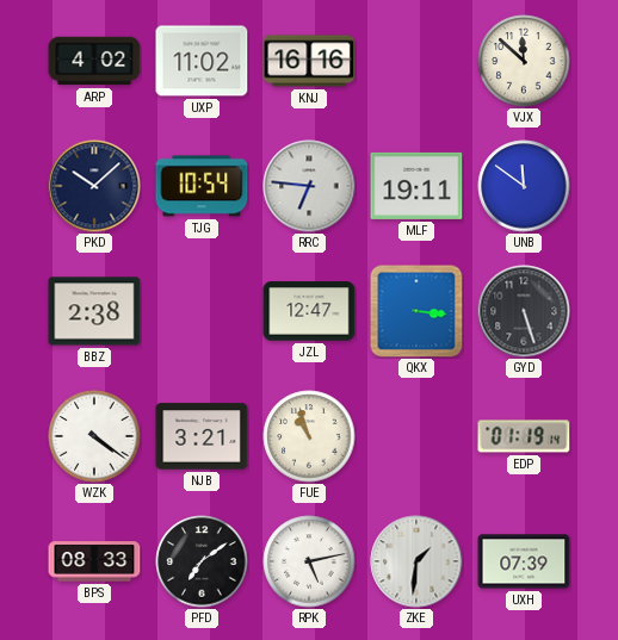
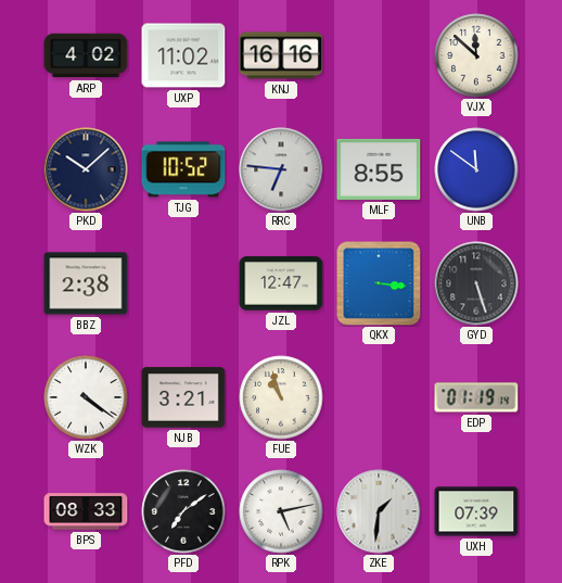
TJG: 10:54 -> 10:52 (183, 169)
MLF: 19:11 -> 8:55 (379, 169)
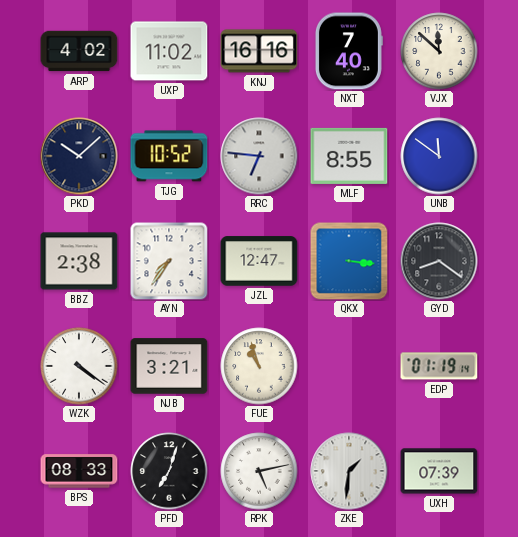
NXT: none -> 7:40 (349, 51)
AYN: none -> 7:36 (169, 261)
GYD: 5:27 -> 8:21 (439, 261)
PFD: 7:09 -> 7:03 (169, 471)
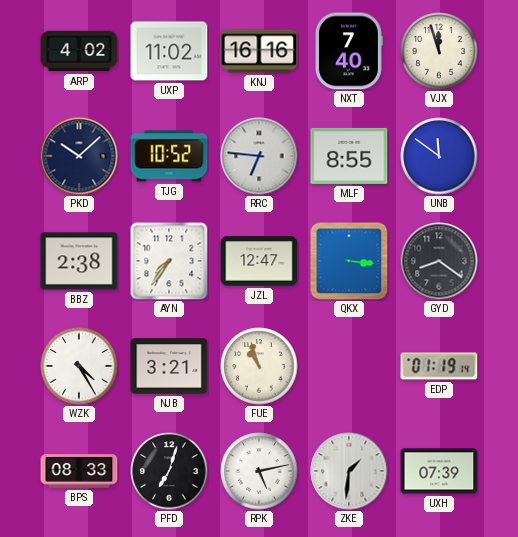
VJX: 11:52 -> 11:57 (439, 51)
WZK: 4:21 -> 4:25 (79, 366)
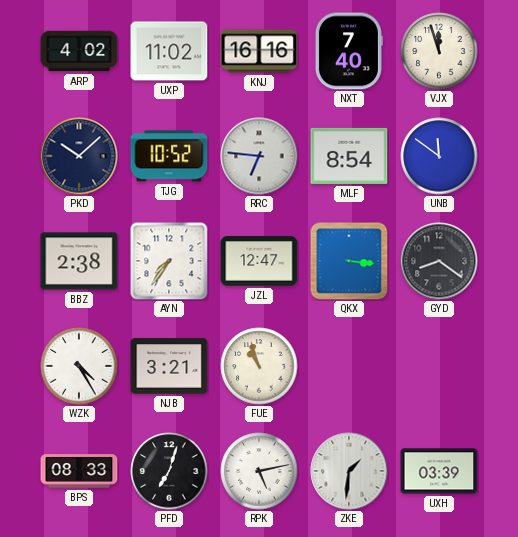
MLF: 8:55 -> 8:54 (349, 156)
EDP: 01:19 -> none (439, 366)
UXH: 07:39 -> 03:39 (439, 471)
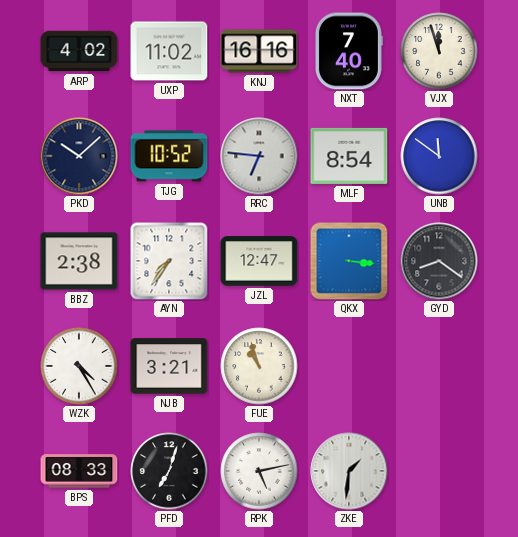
UXH: 03:39 -> none (439, 471)
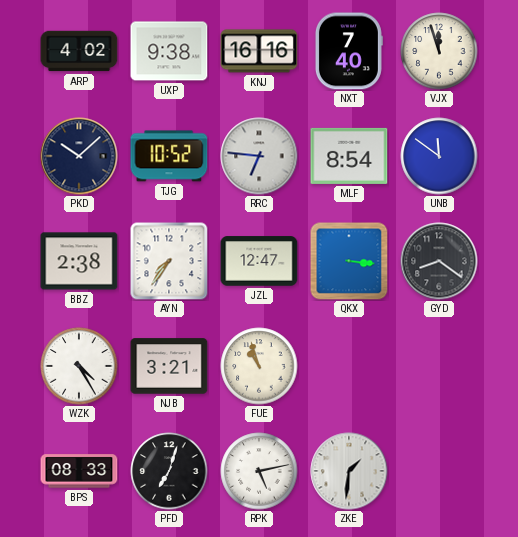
UXP: 11:02 -> 9:38 (169, 51)
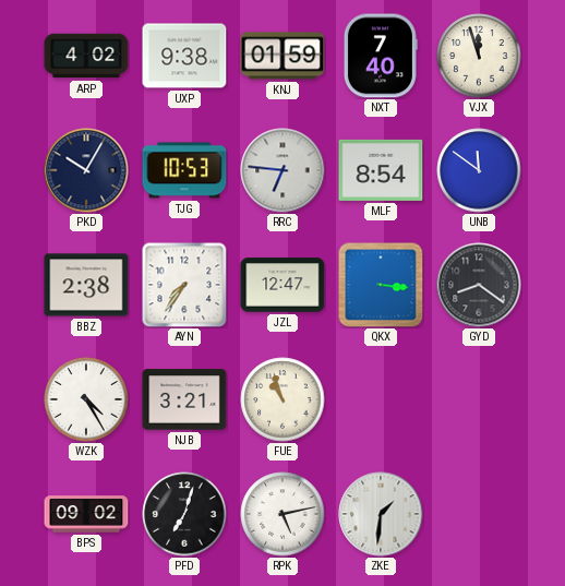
KNJ: 16:16 -> 01:59 (282, 56)
PKD: 10:08 -> 10:05 (86, 170)
TJG: 10:52 -> 10:53 (184, 170)
BPS: 08:33 -> 09:02 (86, 514)
